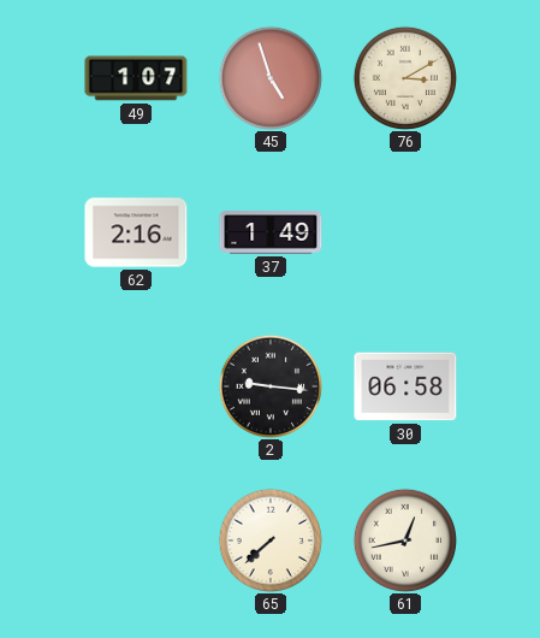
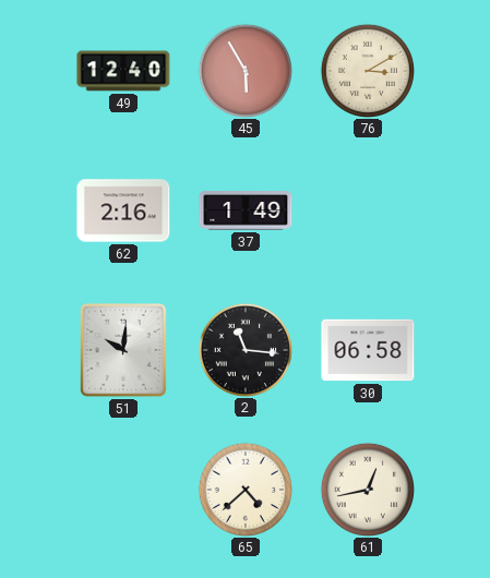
49: 1:07 -> 12:40 (123, 71)
45: 4:57 -> 5:55 (244, 70)
51: none -> 10:01 (123, 350)
2: 9:16 -> 11:16 (244, 349)
65: 7:38 -> 4:38 (244, 489)
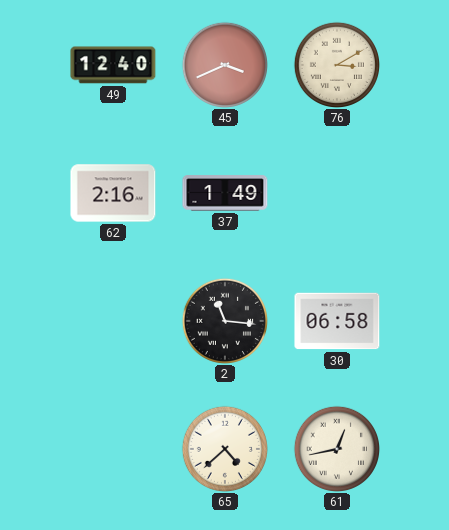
45: 5:55 -> 3:41 (224, 64)
51: 10:01 -> none (123, 350)
